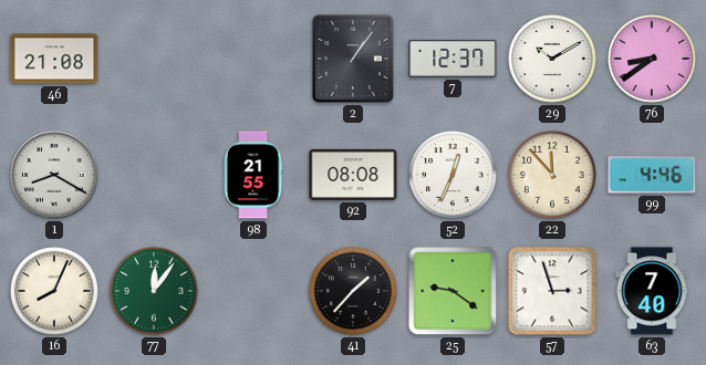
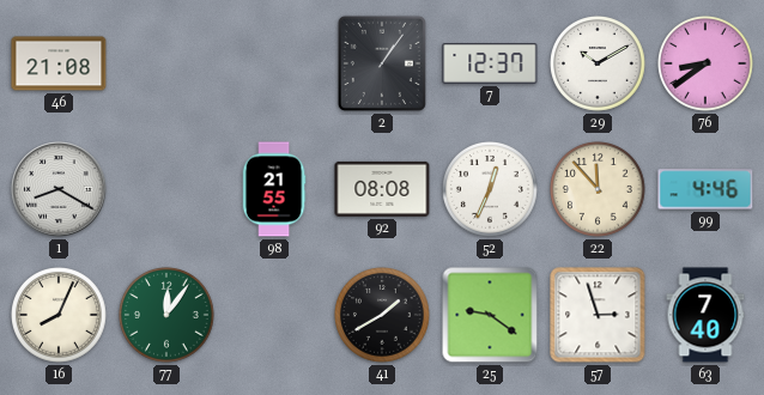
41: 1:37 -> 1:40 (383, 316)
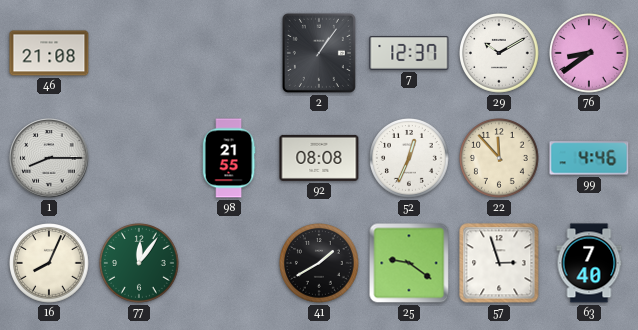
1: 8:20 -> 8:15 (49, 158)
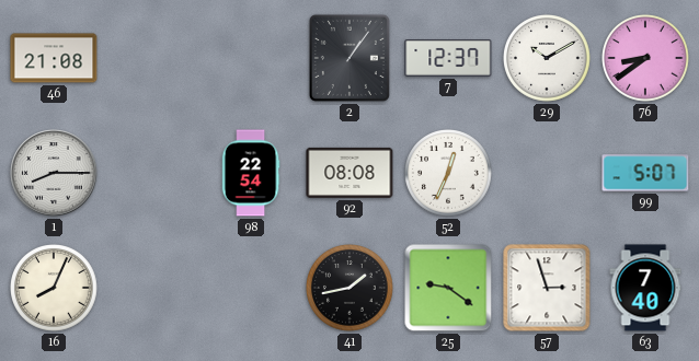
98: 21:55 -> 22:54 (251, 173)
22: 11:53 -> none (500, 159)
99: 4:46 -> 5:07 (645, 173)
77: 12:06 -> none (140, 264)
41: 1:40 -> 1:43 (351, 289)
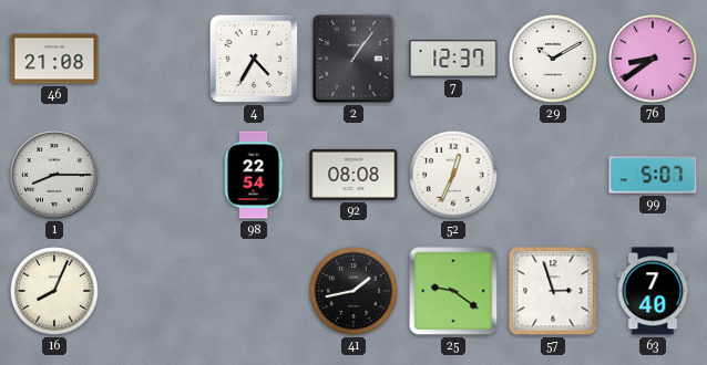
4: none -> 4:35 (254, 59)
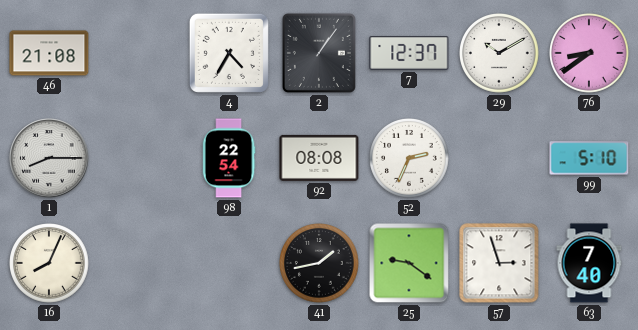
52: 12:34 -> 2:34 (410, 159)
99: 5:07 -> 5:10 (589, 158)
